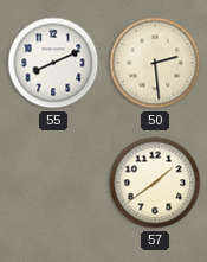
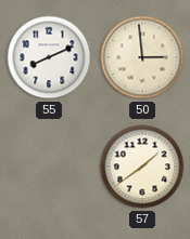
50: 2:29 -> 2:59 (142, 57)
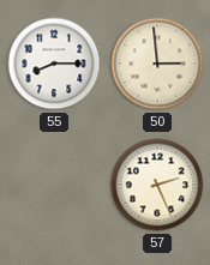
55: 8:11 -> 8:15 (54, 64)
57: 1:39 -> 2:26 (157, 185)
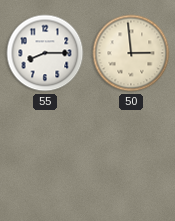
57: 2:26 -> none (157, 185)
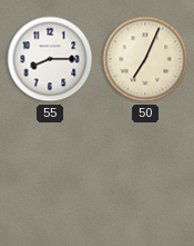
50: 2:59 -> 7:04 (145, 59)
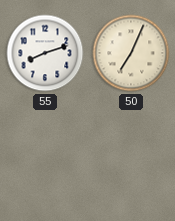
55: 8:15 -> 8:12 (45, 53)
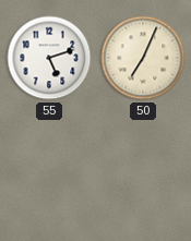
55: 8:12 -> 5:12 (49, 58)
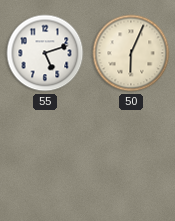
50: 7:04 -> 6:04 (131, 53)
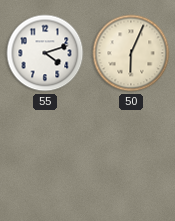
55: 5:12 -> 4:12 (45, 53)
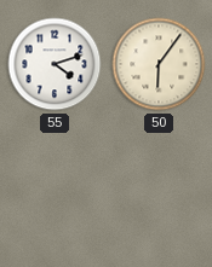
50: 6:04 -> 6:06 (159, 64)
